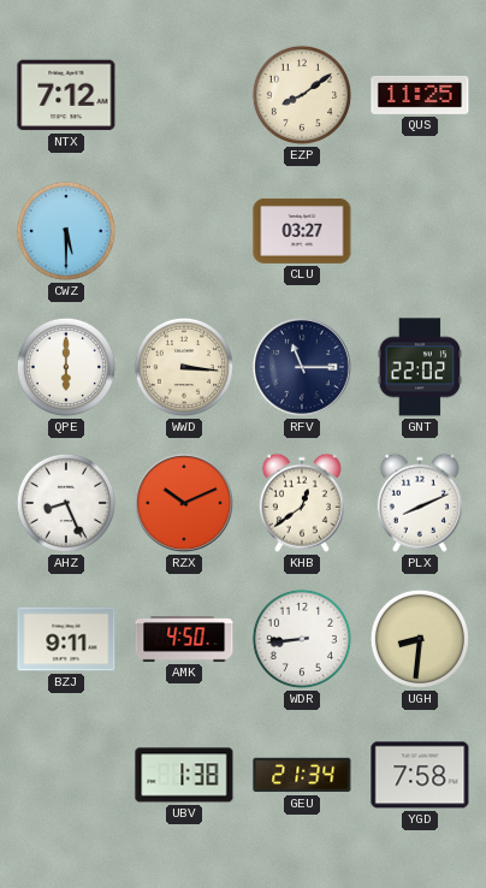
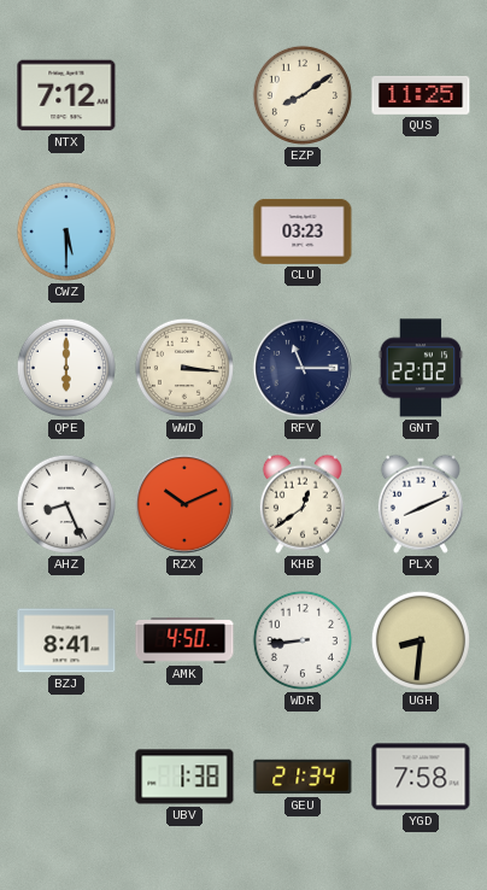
CLU: 03:27 -> 03:23 (303, 232)
BZJ: 9:11 -> 8:41 (66, 640)
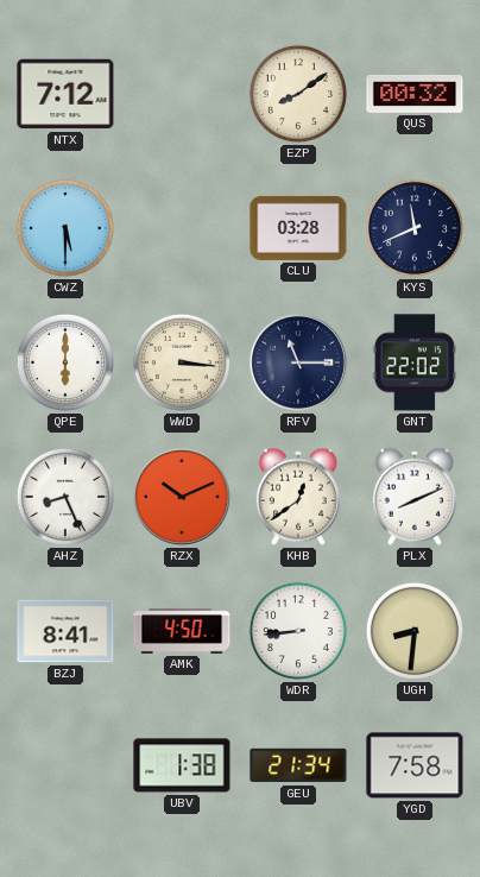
QUS: 11:25 -> 00:32 (415, 95)
CLU: 03:23 -> 03:28 (298, 228)
KYS: none -> 11:41 (415, 228)
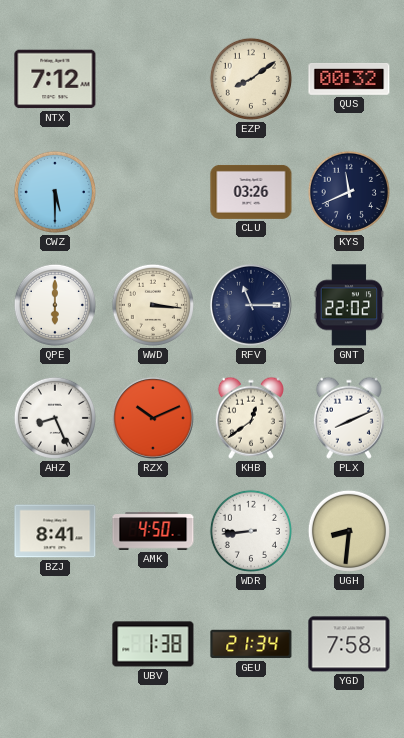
CLU: 03:28 -> 03:26 (251, 192)
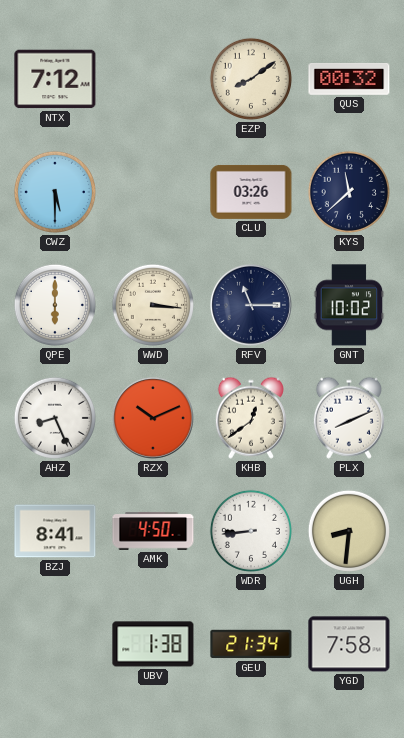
KYS: 11:41 -> 11:38 (349, 192)
GNT: 22:02 -> 10:02 (349, 305)
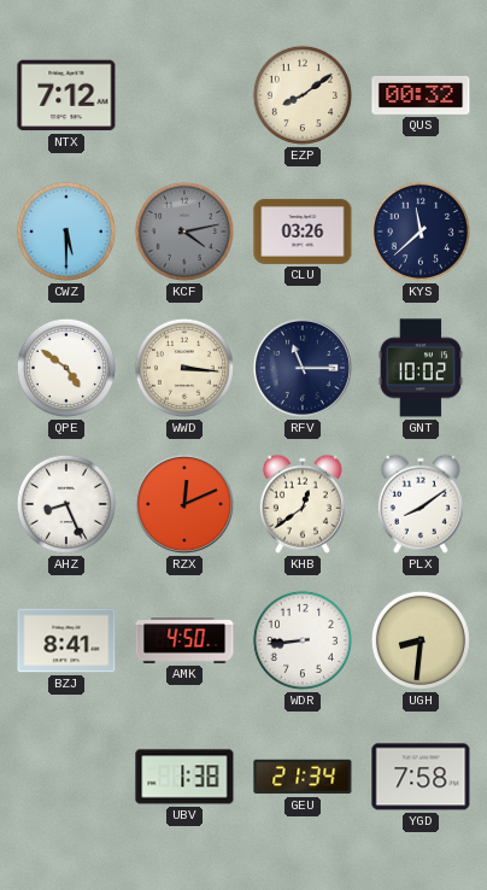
KCF: none -> 4:13 (184, 232)
QPE: 6:00 -> 4:51 (66, 368)
RZX: 10:11 -> 12:11 (184, 504)
PLX: 8:11 -> 8:09 (421, 504)
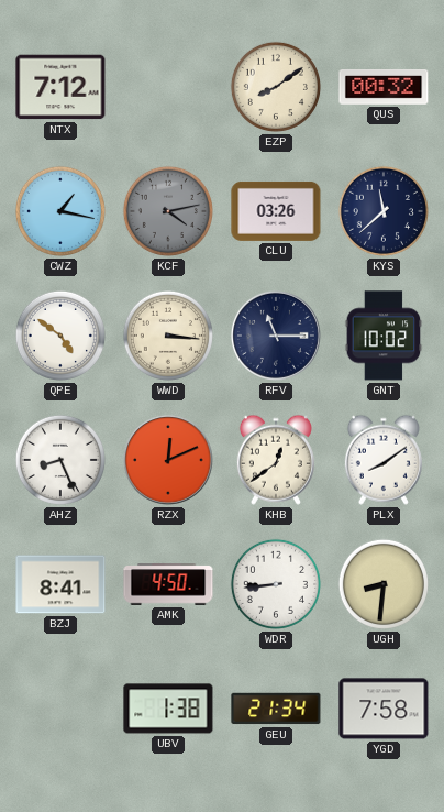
CWZ: 5:30 -> 1:17 (60, 211)
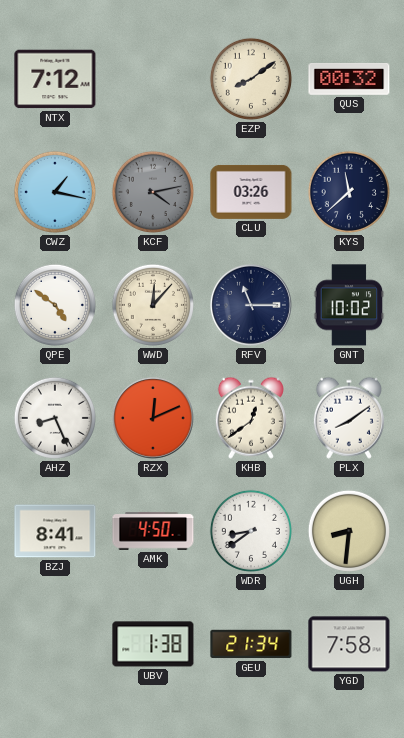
WWD: 3:16 -> 12:07 (153, 305)
WDR: 8:44 -> 8:39 (251, 531)
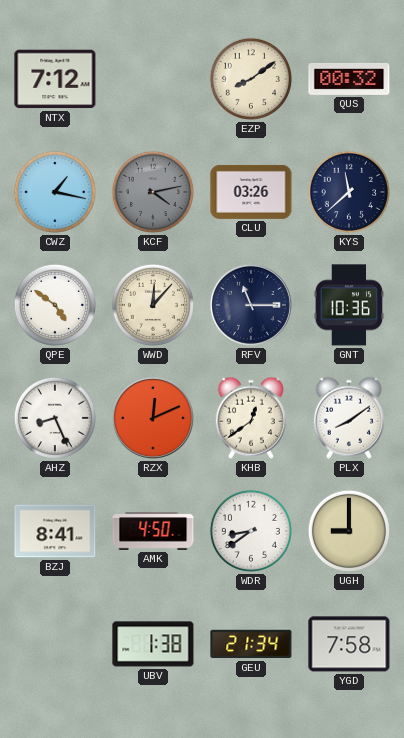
GNT: 10:02 -> 10:36 (349, 305)
UGH: 8:31 -> 9:00 (349, 531)
